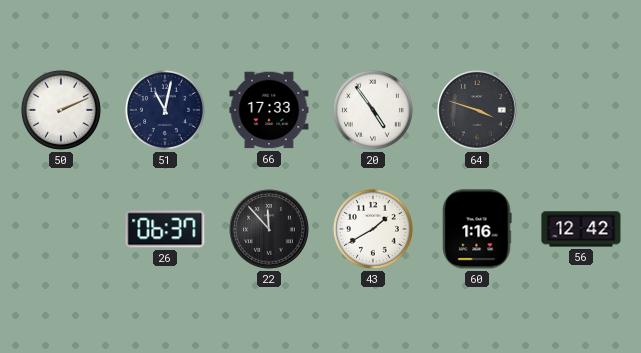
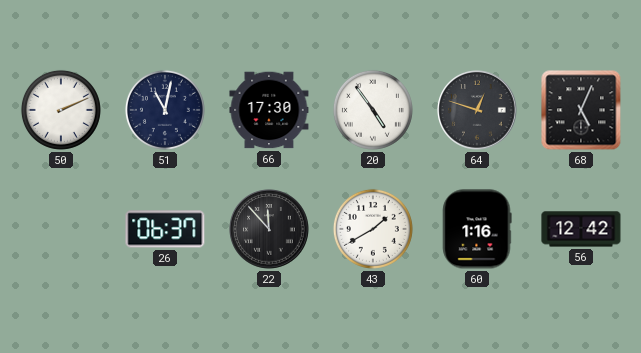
66: 17:33 -> 17:30 (269, 110)
64: 3:48 -> 12:48 (477, 110)
68: none -> 5:04 (581, 110)
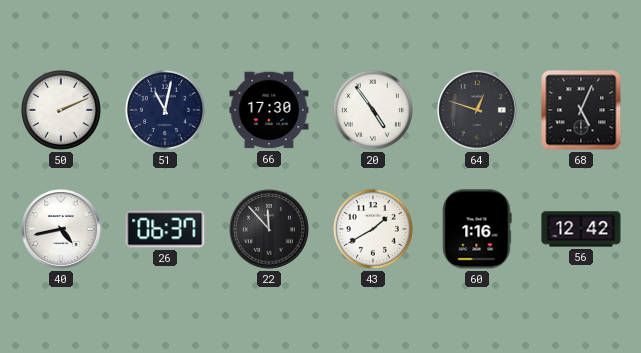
40: none -> 4:43 (61, 229)
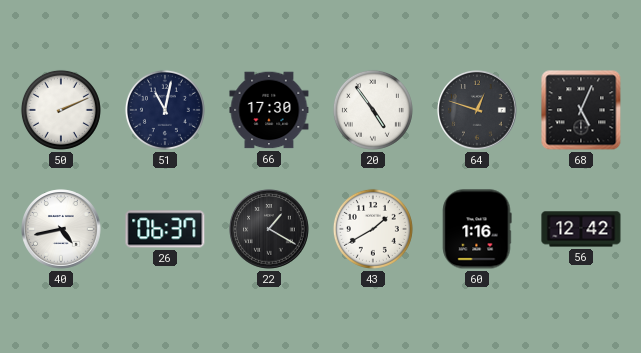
22: 11:53 -> 1:20 (269, 229)
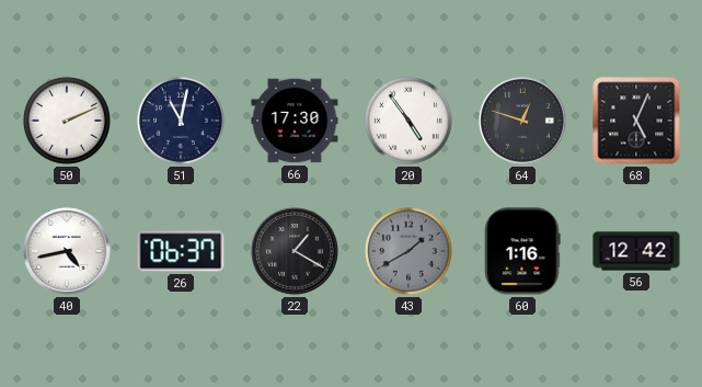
43 dial: white -> grey (408, 251)
